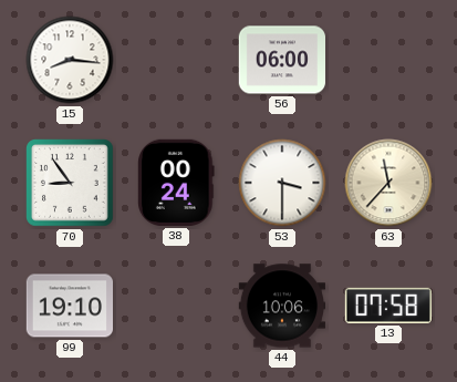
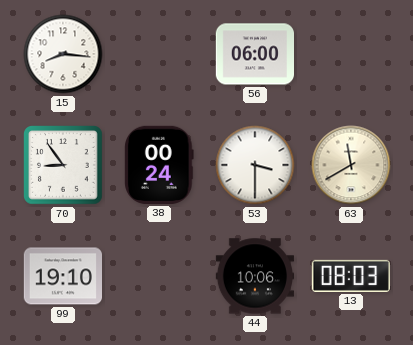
63: 11:37 -> 11:40 (351, 165)
13: 07:58 -> 08:03 (350, 276)
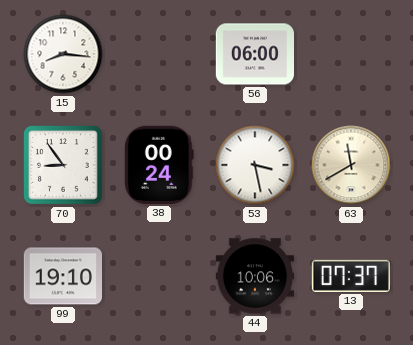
53: 3:30 -> 3:28 (255, 165)
13: 08:03 -> 07:37 (350, 276)
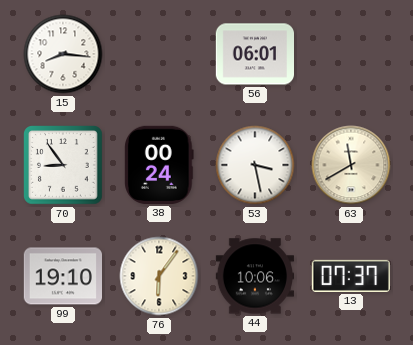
56: 06:00 -> 06:01 (254, 54)
76: none -> 6:06 (159, 276)
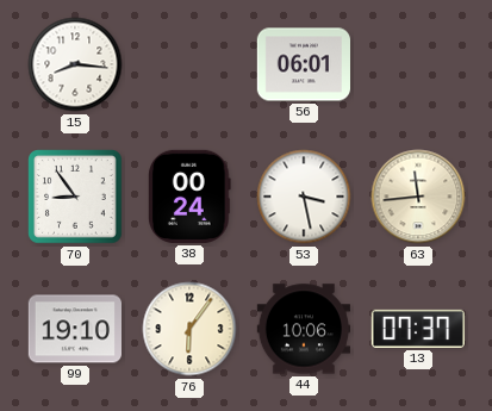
63: 11:40 -> 11:44 (418, 197)
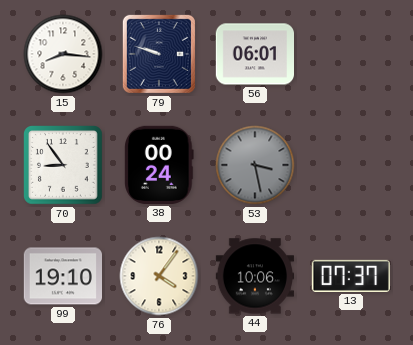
79: none -> 9:48 (159, 54)
53 dial: white -> grey (255, 165)
63: 11:44 -> none (418, 197)
76: 6:06 -> 4:06 (159, 276)
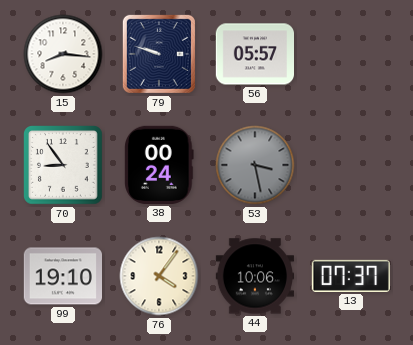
56: 06:01 -> 05:57 (254, 54)
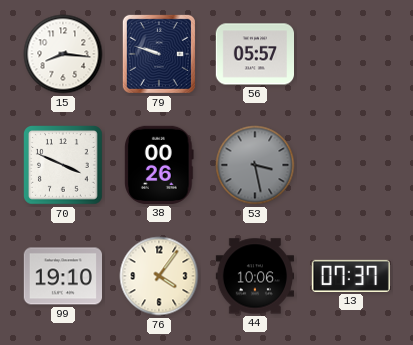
70: 8:54 -> 3:49 (63, 165)
38: 00:24 -> 00:26 (159, 165)
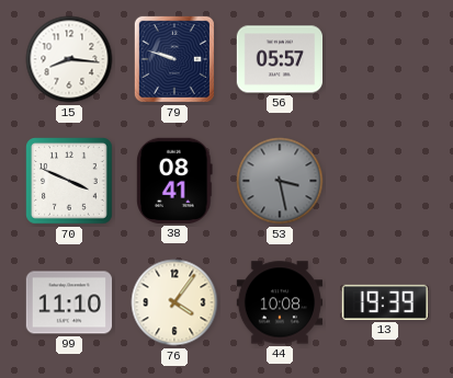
38: 00:26 -> 08:41 (174, 181)
99: 19:10 -> 11:10 (68, 302)
44: 10:06 -> 10:08 (279, 302)
13: 07:37 -> 19:39 (384, 302)
